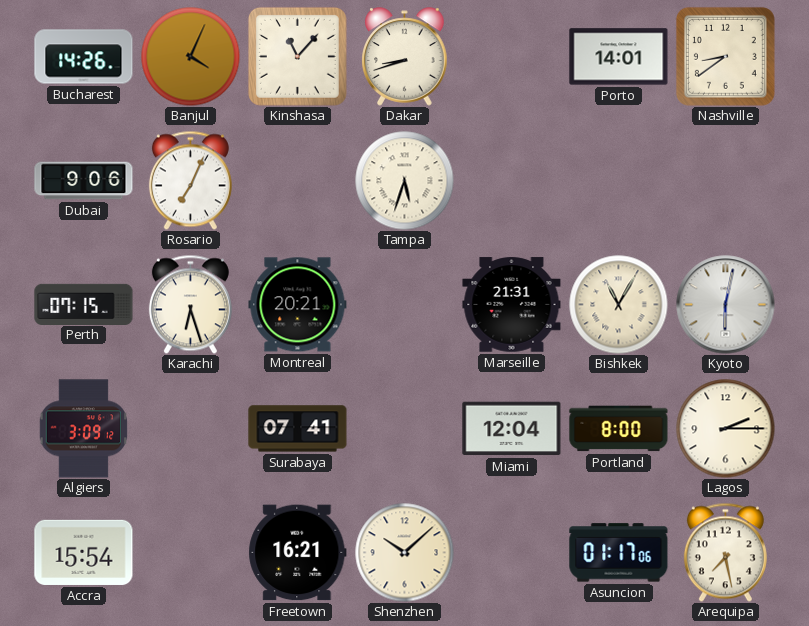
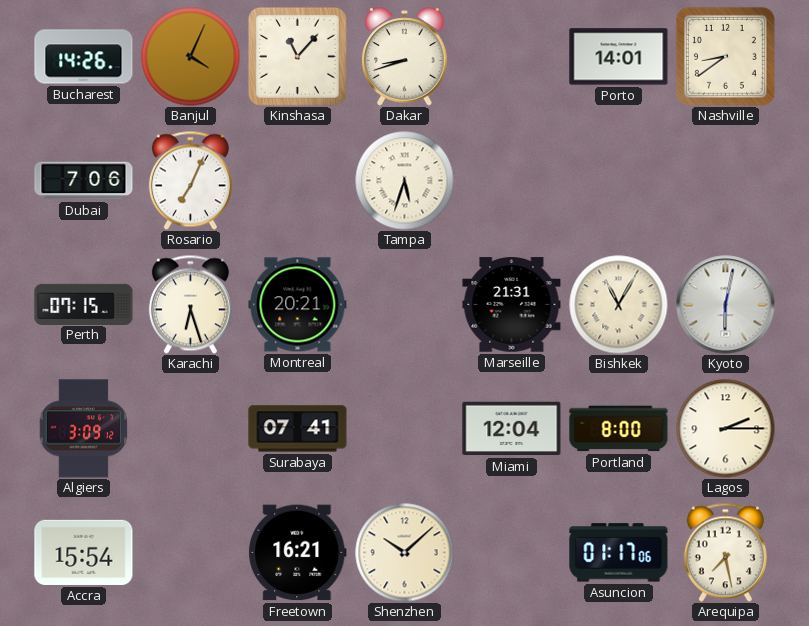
Dubai: 9:06 -> 7:06 (84, 181)
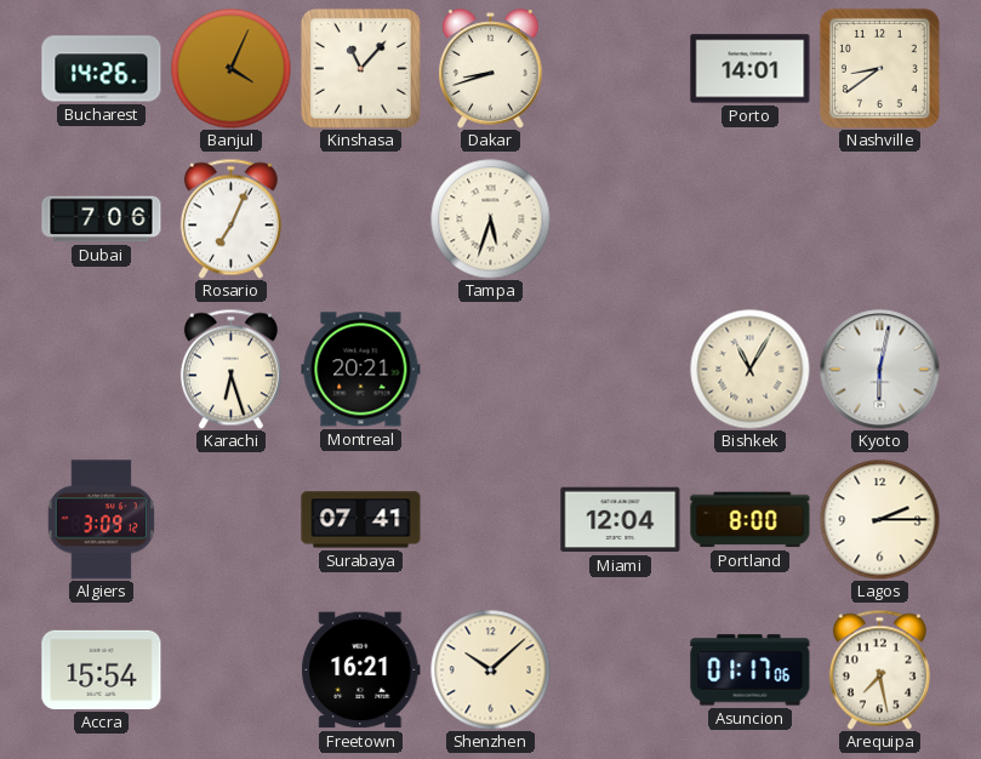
Perth: 07:15 -> none (84, 304)
Marseille: 21:31 -> none (512, 305)
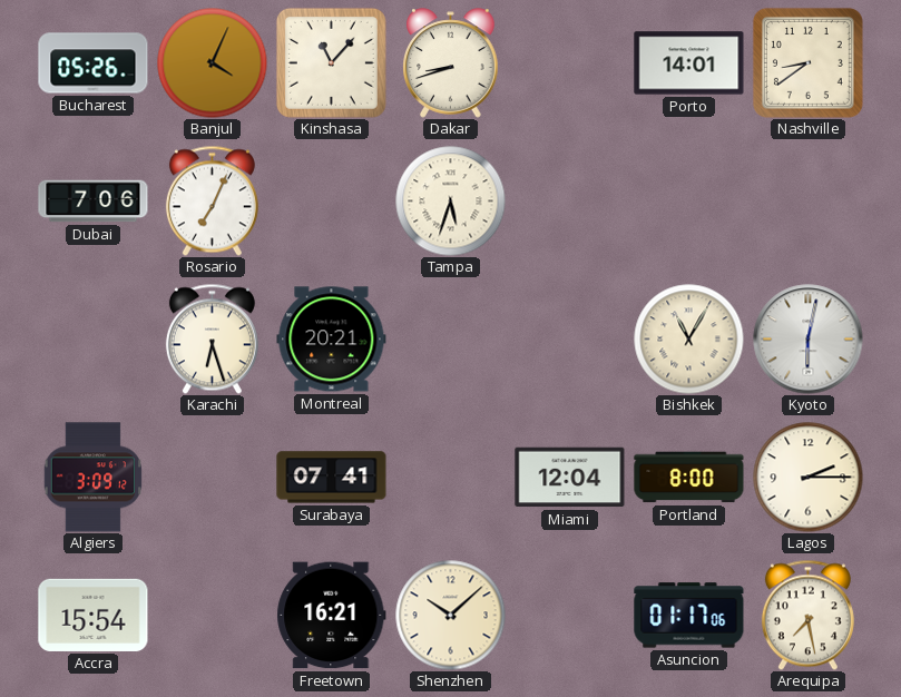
Bucharest: 14:26 -> 05:26 (94, 63)
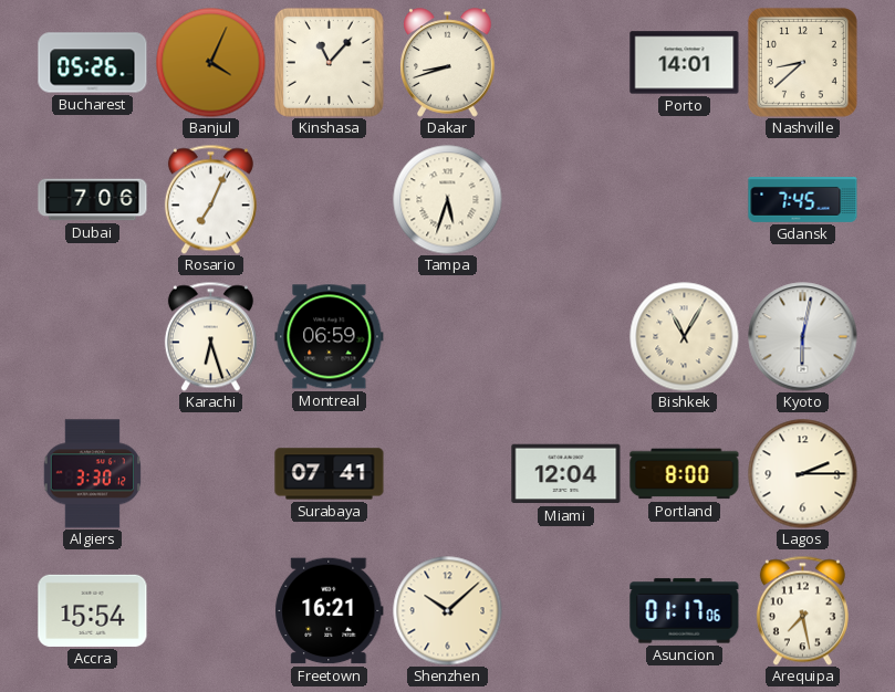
Nashville: 8:39 -> 8:38 (802, 62)
Gdansk: none -> 7:45 (803, 200)
Montreal: 20:21 -> 06:59 (330, 337)
Algiers: 3:09 -> 3:30 (92, 474)
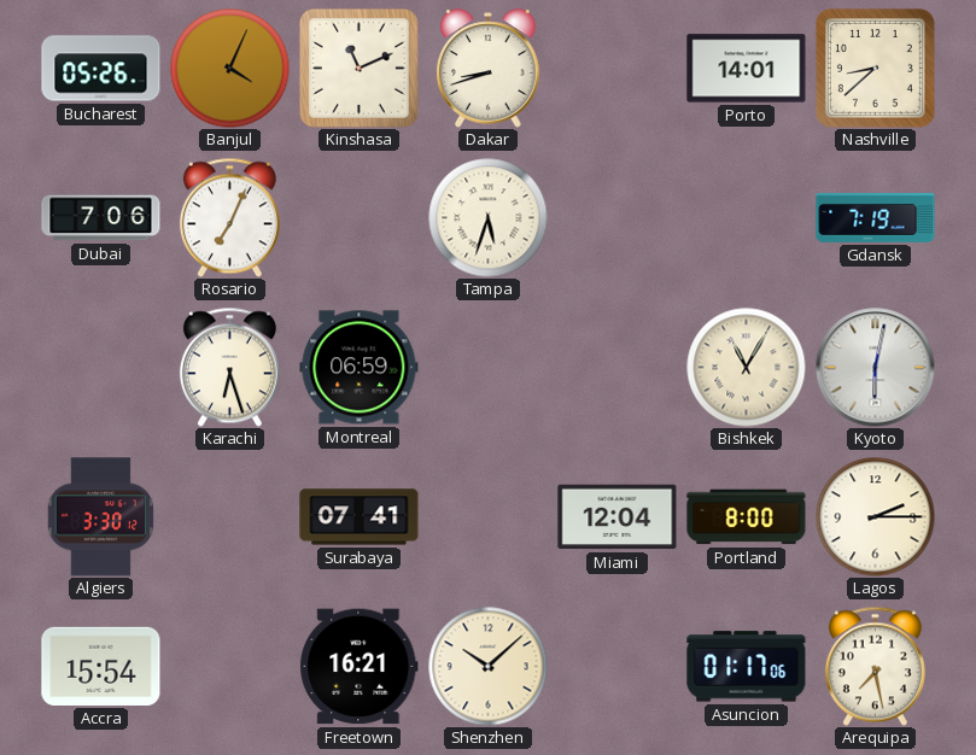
Kinshasa: 11:07 -> 11:11 (358, 68)
Gdansk: 7:45 -> 7:19 (876, 218)
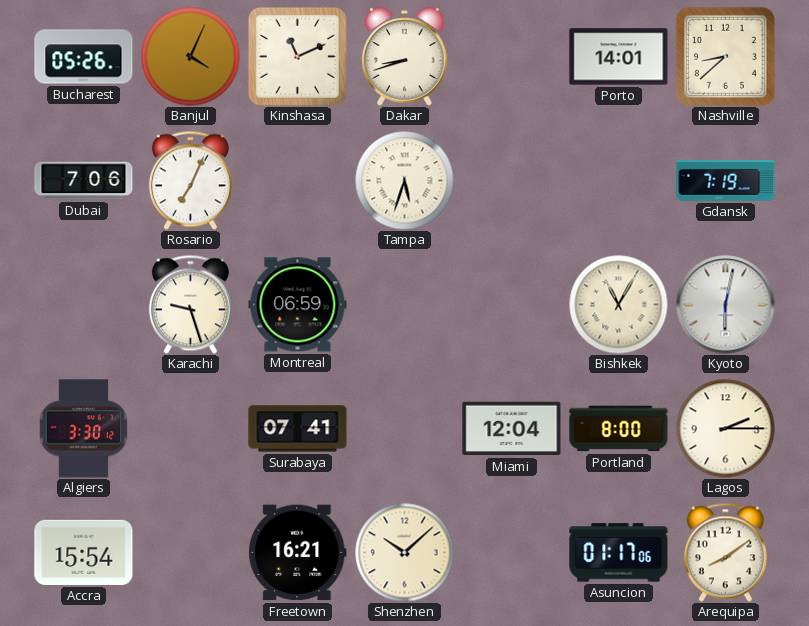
Karachi: 6:27 -> 9:27 (190, 304)
Arequipa: 7:28 -> 8:09 (725, 552)
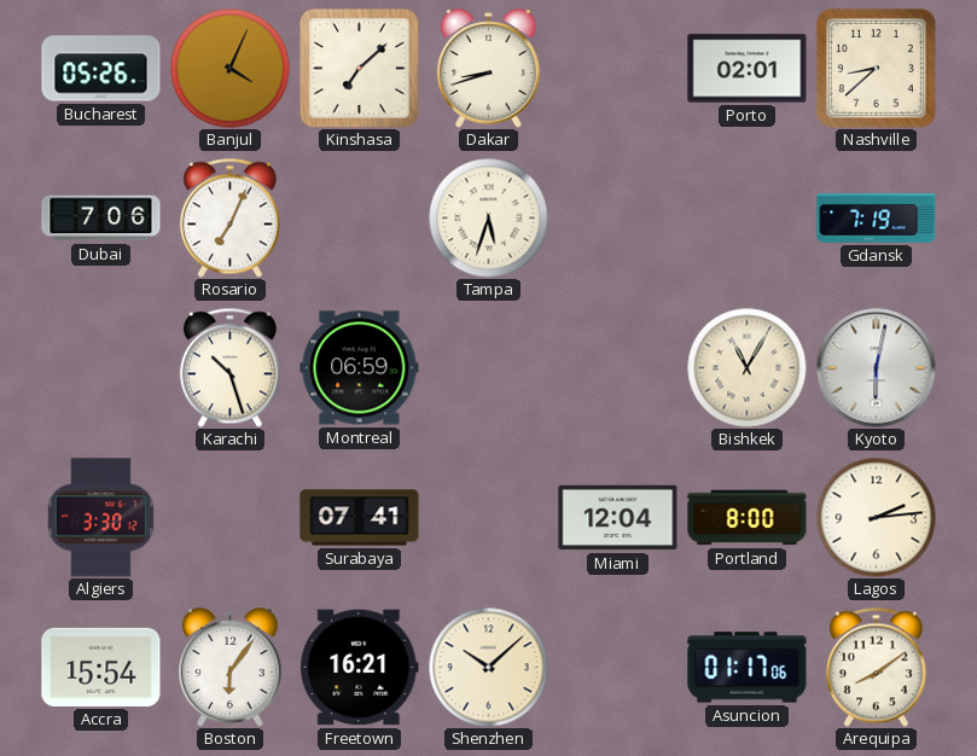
Kinshasa: 11:11 -> 7:08 (359, 68)
Porto: 14:01 -> 02:01 (748, 69)
Karachi: 9:27 -> 10:27 (229, 367)
Lagos: 2:15 -> 2:14 (877, 518)
Boston: none -> 6:06 (231, 668)
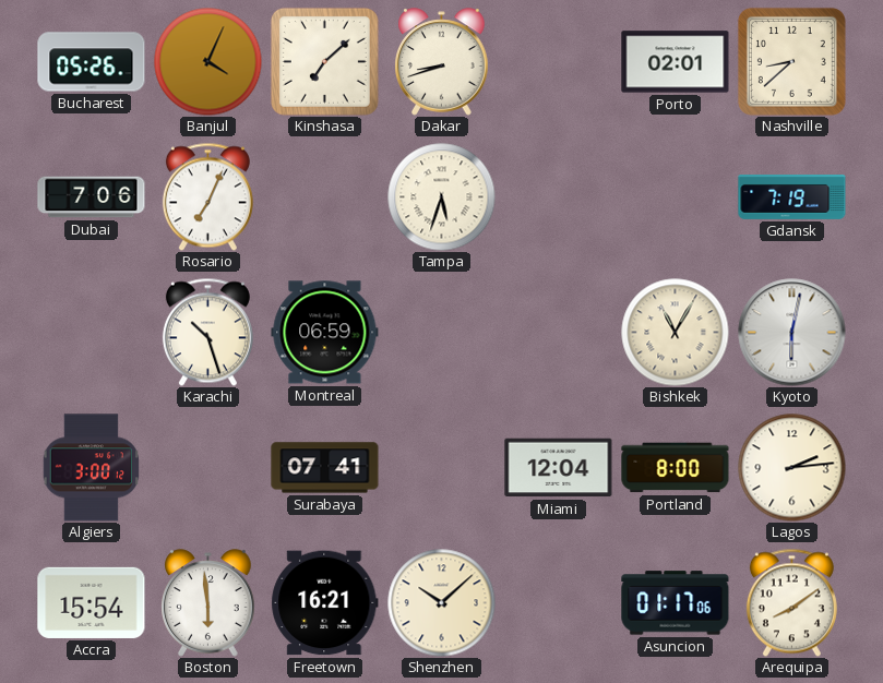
Algiers: 3:30 -> 3:00 (91, 468)
Boston: 6:06 -> 5:59 (208, 603)
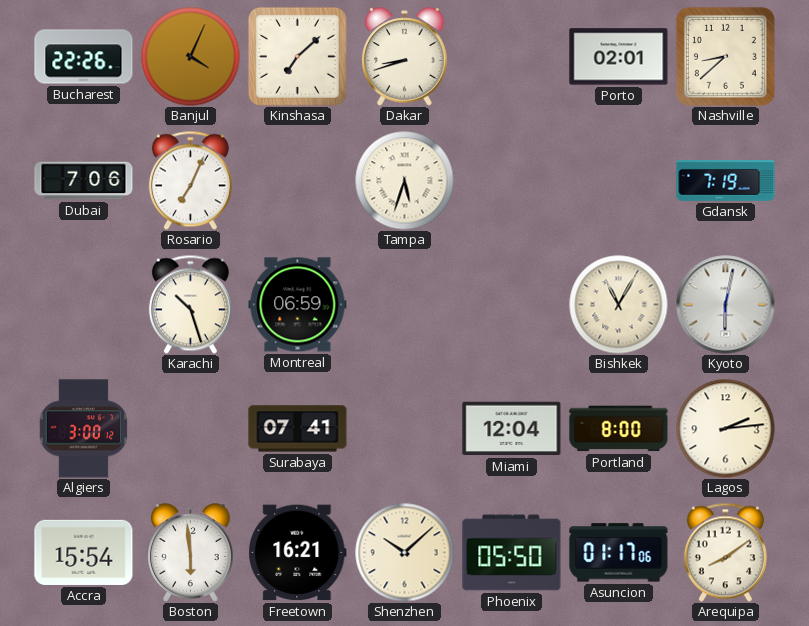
Bucharest: 05:26 -> 22:26 (84, 57)
Phoenix: none -> 05:50 (512, 553)
